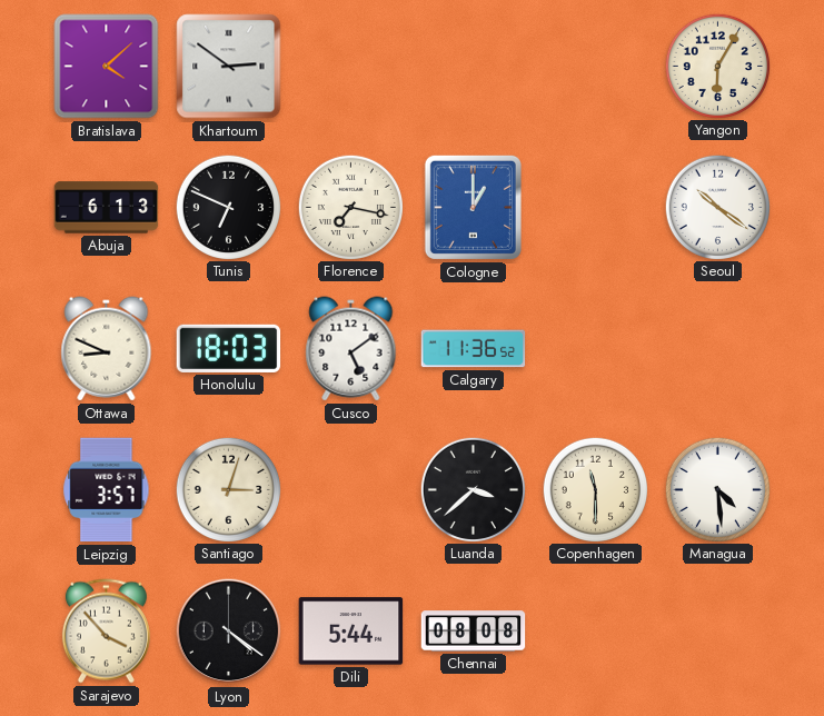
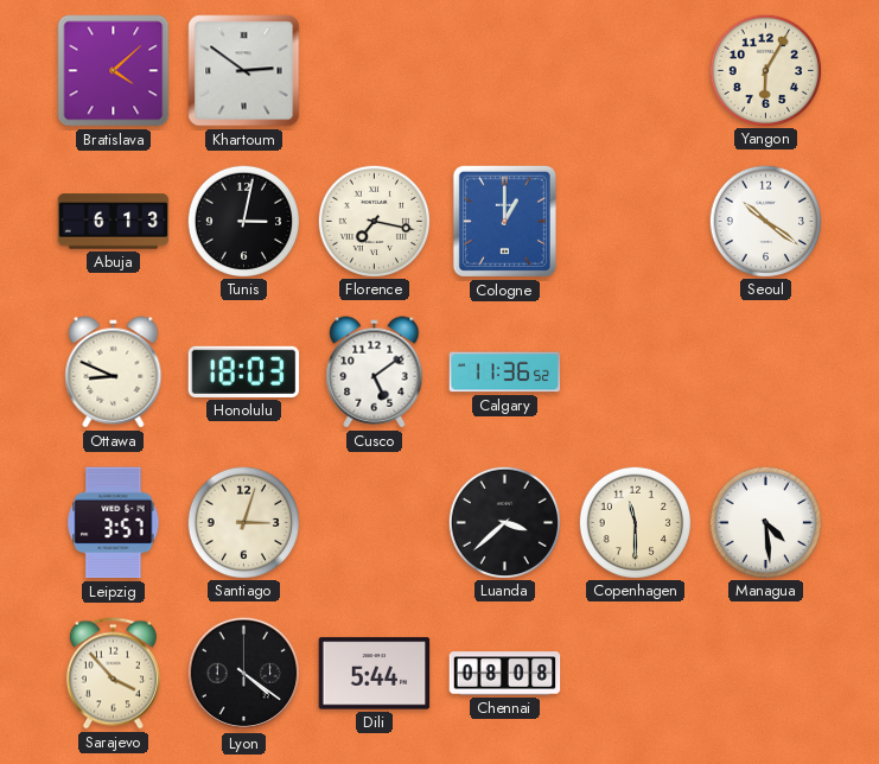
Tunis: 6:49 -> 3:02 (243, 221)
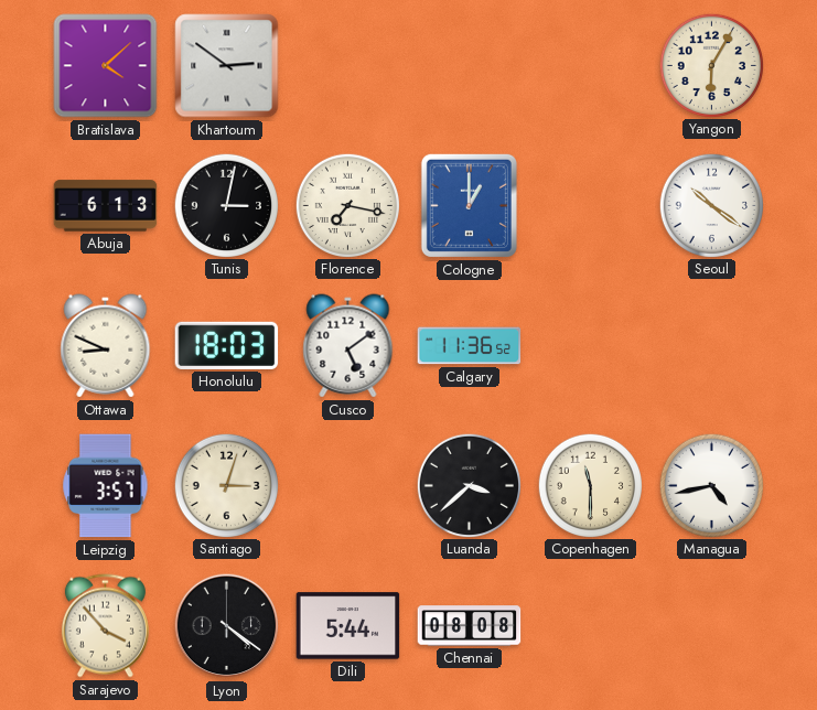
Managua: 4:29 -> 4:43 (711, 485)
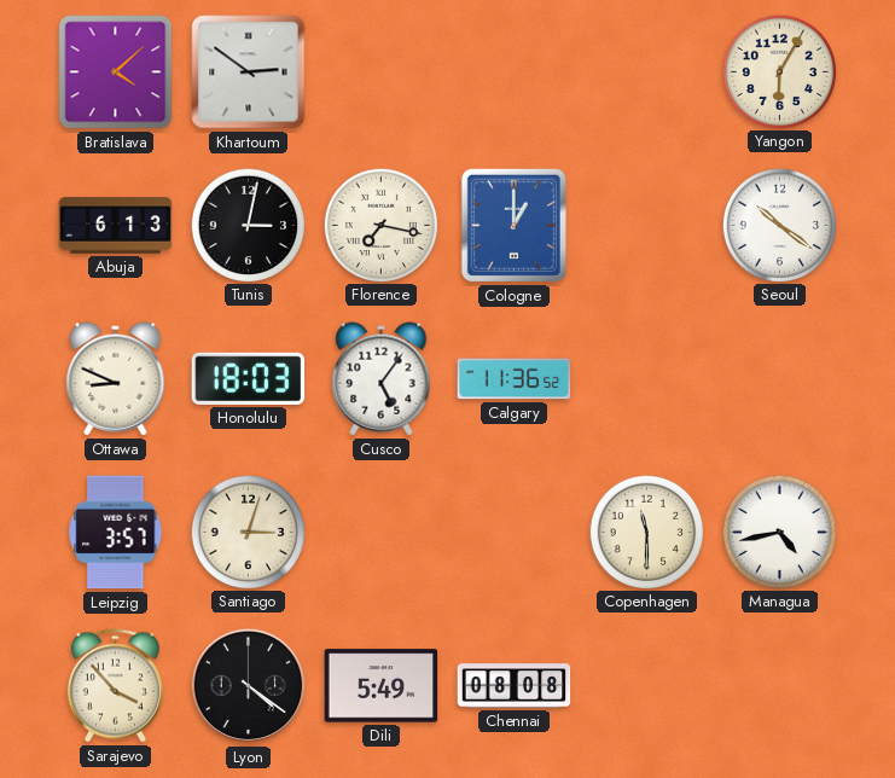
Cusco: 5:09 -> 5:06 (382, 379)
Luanda: 3:38 -> none (469, 485)
Dili: 5:44 -> 5:49 (382, 686)
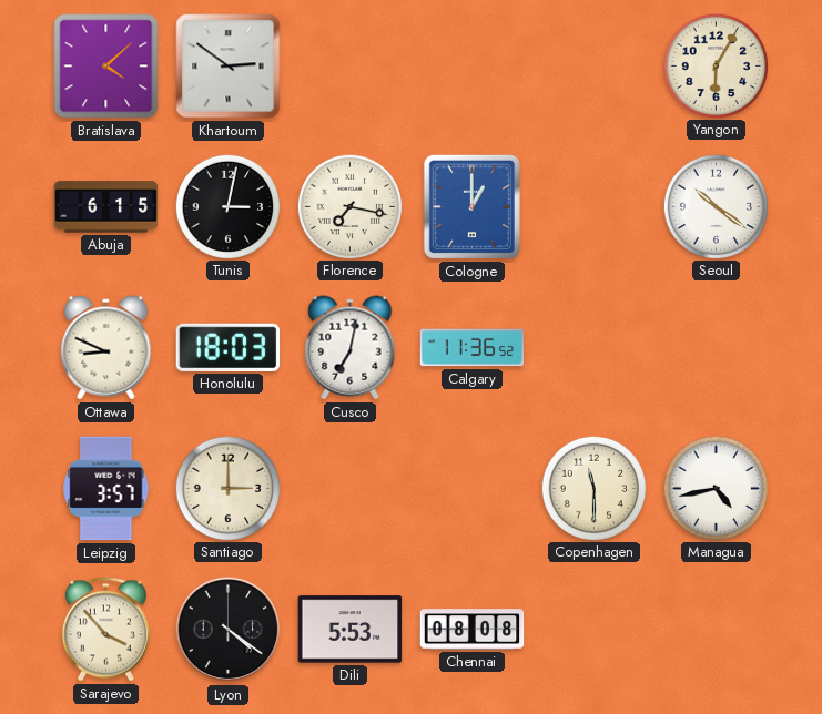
Abuja: 6:13 -> 6:15 (106, 207)
Cusco: 5:06 -> 7:02 (351, 348)
Santiago: 3:03 -> 3:00 (227, 488)
Dili: 5:49 -> 5:53 (351, 630)
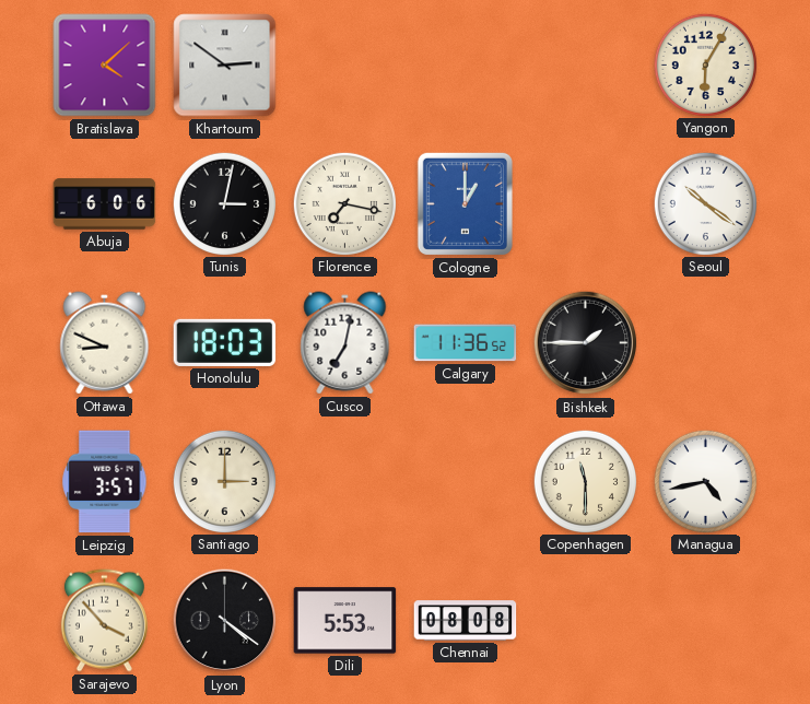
Abuja: 6:15 -> 6:06 (105, 204)
Bishkek: none -> 1:45 (586, 343)
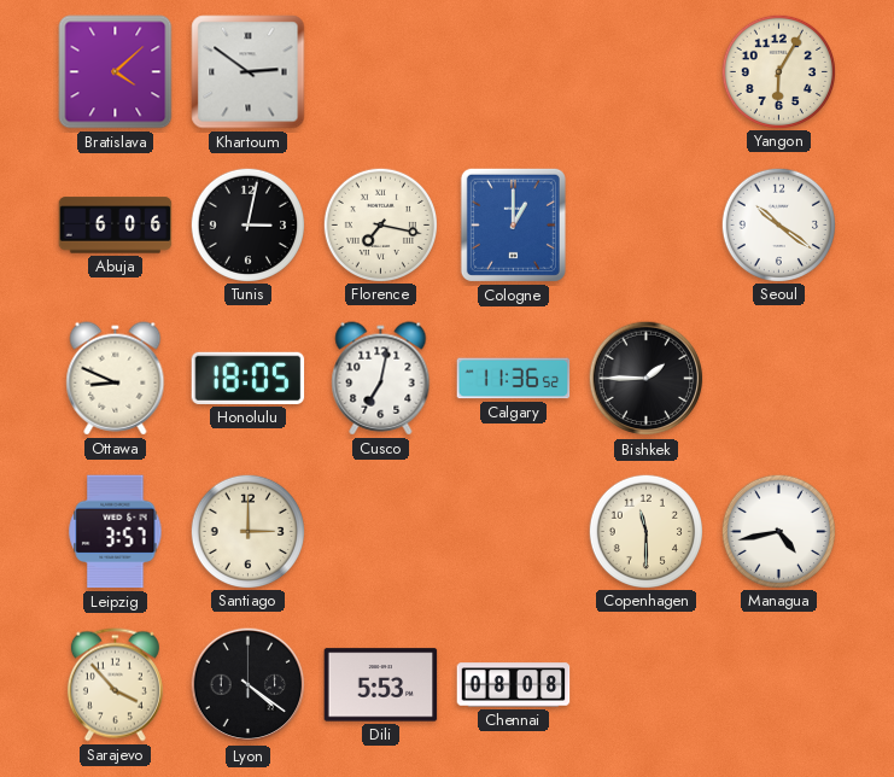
Honolulu: 18:03 -> 18:05 (249, 378)
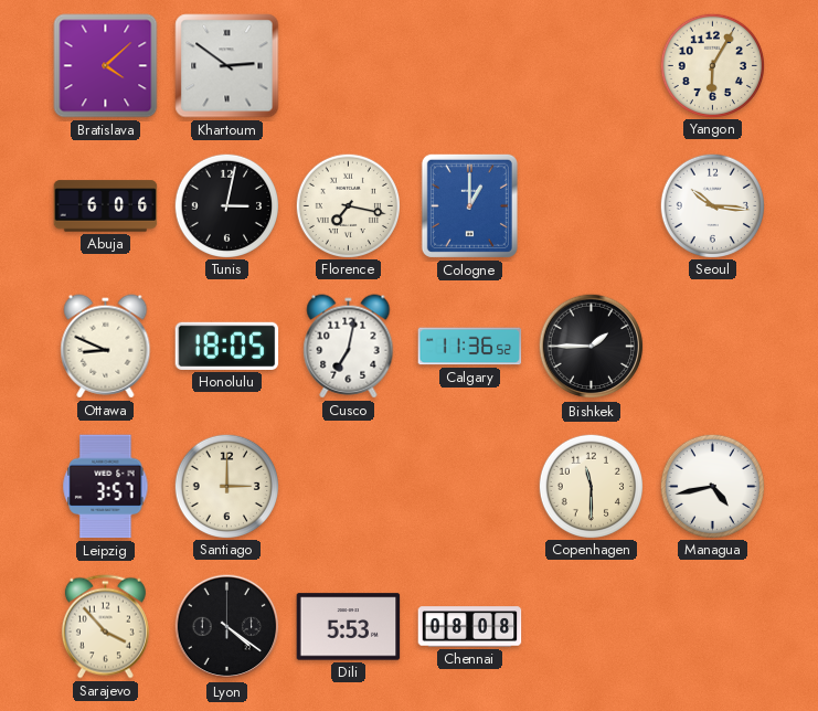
Seoul: 10:21 -> 10:16 (712, 205)
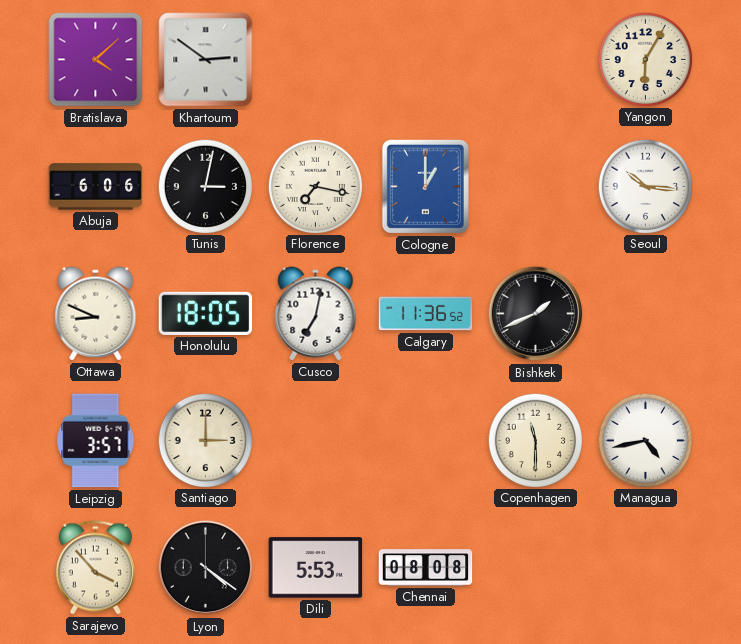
Bishkek: 1:45 -> 1:41 (536, 314)
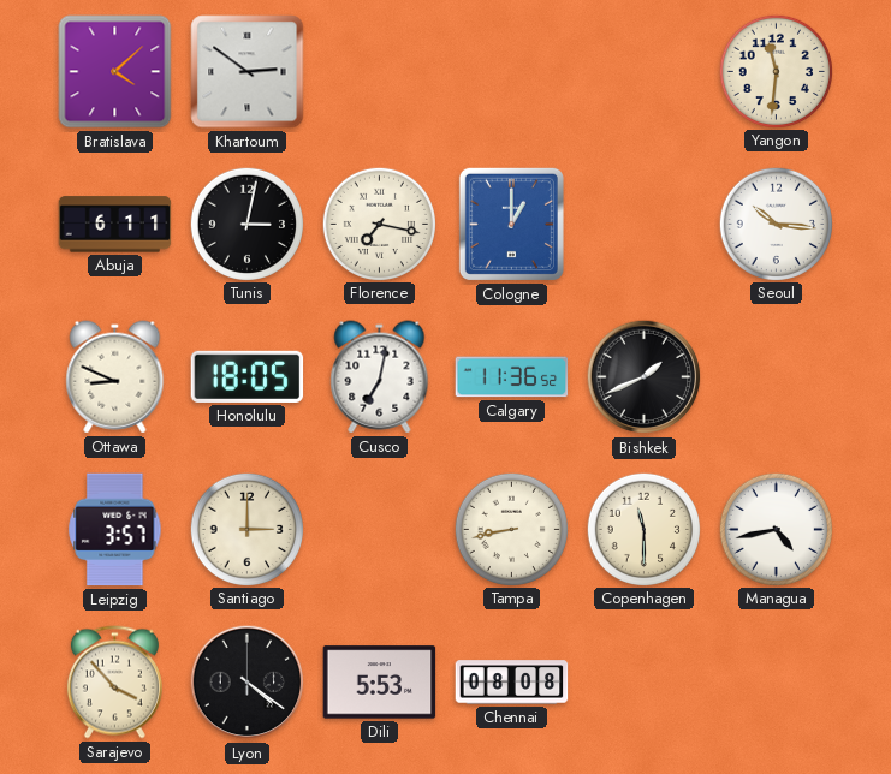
Yangon: 6:05 -> 11:31 (776, 71)
Abuja: 6:06 -> 6:11 (115, 225)
Tampa: none -> 8:43 (511, 529)
